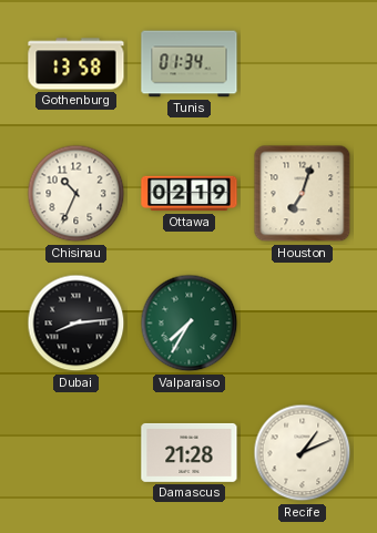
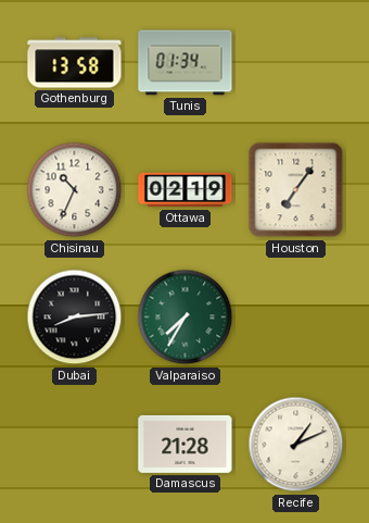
Houston: 7:03 -> 7:06 (296, 190)
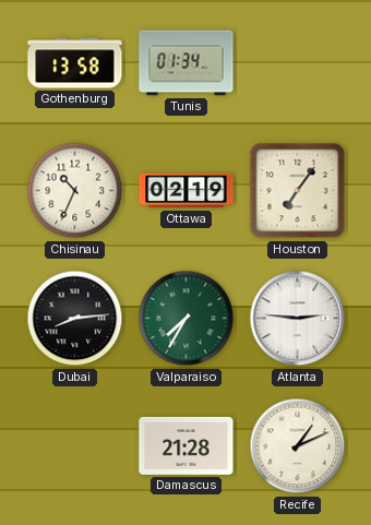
Atlanta: none -> 2:46 (298, 319)
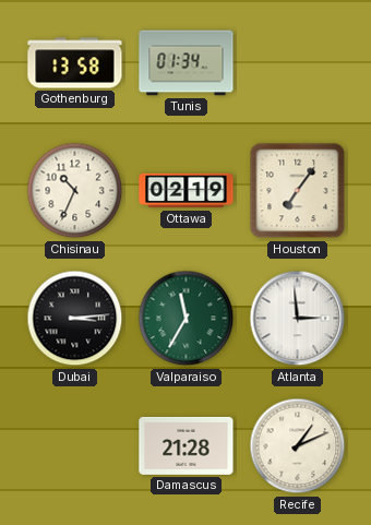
Dubai: 8:14 -> 3:14 (75, 319)
Valparaiso: 7:35 -> 11:35 (187, 319)
Atlanta: 2:46 -> 2:59 (298, 319)
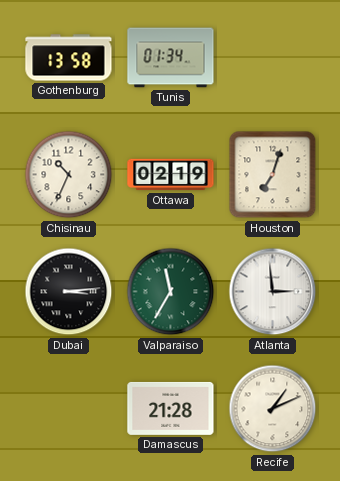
Houston: 7:06 -> 7:03 (273, 175)
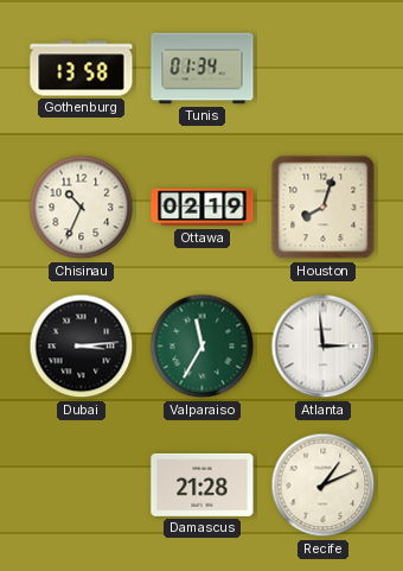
Houston: 7:03 -> 8:03 (324, 208)
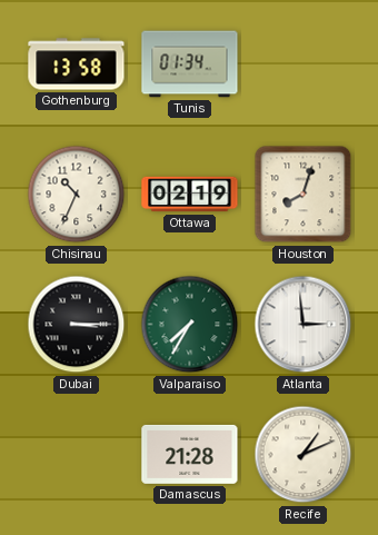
Dubai: 3:14 -> 3:15 (77, 325)
Valparaiso: 11:35 -> 7:35 (190, 325)
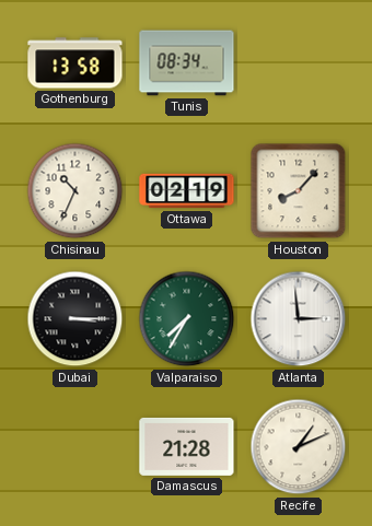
Tunis: 01:34 -> 08:34 (187, 63)
Houston: 8:03 -> 8:07 (299, 191)
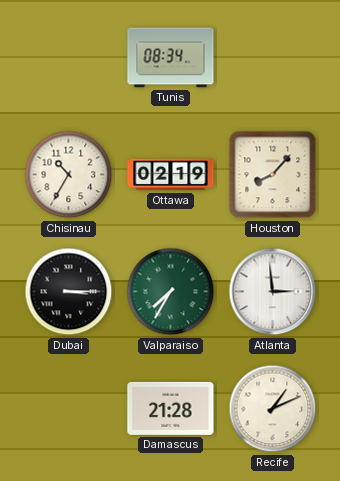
Gothenburg: 13:58 -> none (75, 63)
Chisinau: 10:34 -> 10:35 (69, 175)
